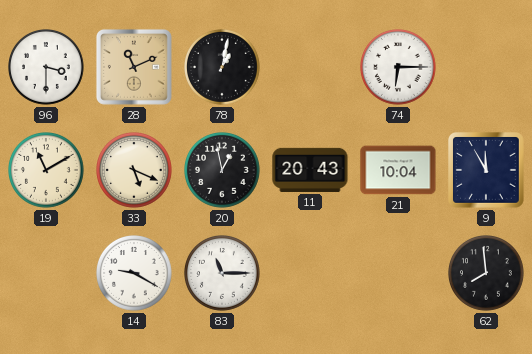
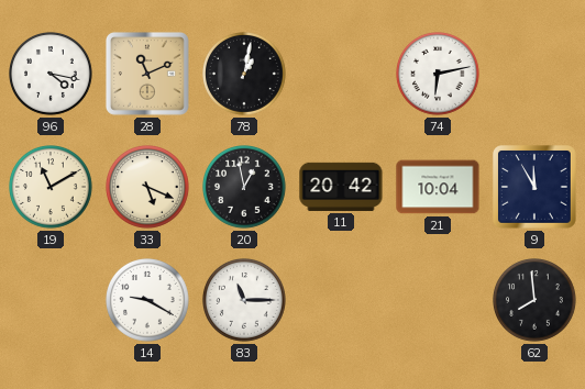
96: 3:30 -> 4:17 (52, 75)
74: 6:15 -> 6:13 (439, 75)
11: 20:43 -> 20:42 (341, 187)
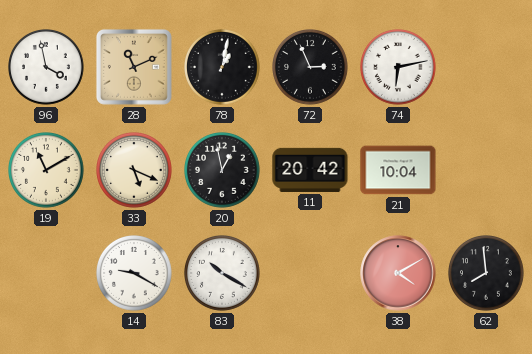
96: 4:17 -> 3:58 (47, 68)
72: none -> 2:56 (311, 68)
9: 11:55 -> none (536, 188)
83: 11:15 -> 10:20 (223, 274)
38: none -> 4:10 (398, 273)
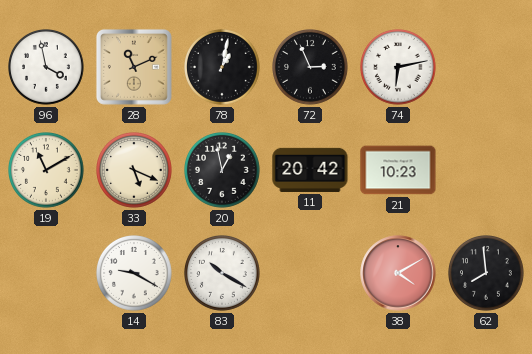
21: 10:04 -> 10:23 (398, 170)
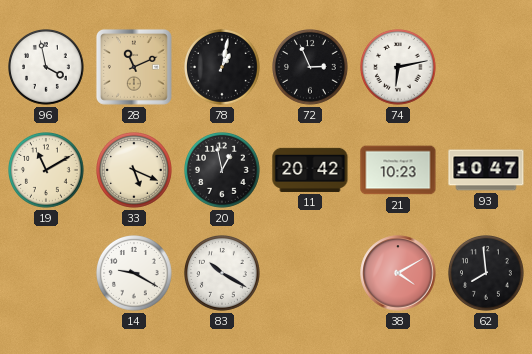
93: none -> 10:47 (486, 170)
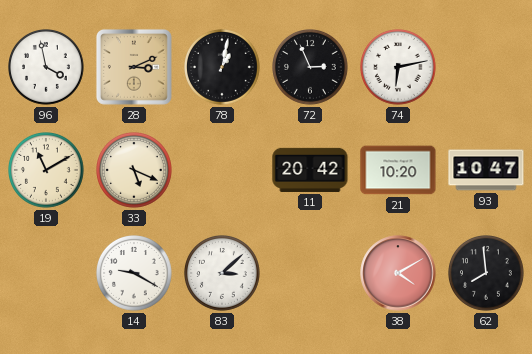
28: 11:11 -> 3:11 (134, 67)
20: 12:58 -> none (223, 171)
21: 10:23 -> 10:20 (398, 170)
83: 10:20 -> 3:08 (223, 274)
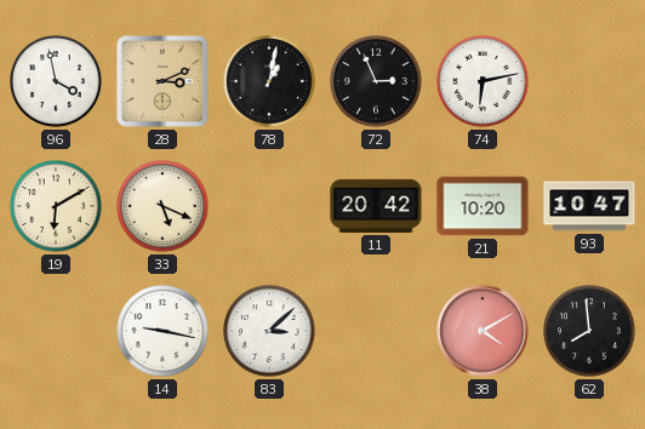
19: 11:10 -> 6:10 (57, 207)
14: 9:20 -> 9:17 (164, 332)
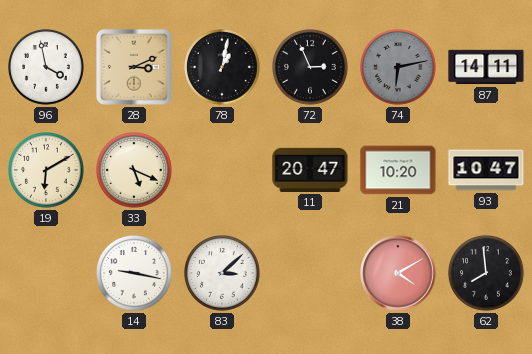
74 dial: white -> grey (399, 68)
87: none -> 14:11 (486, 67)
11: 20:42 -> 20:47 (310, 170)
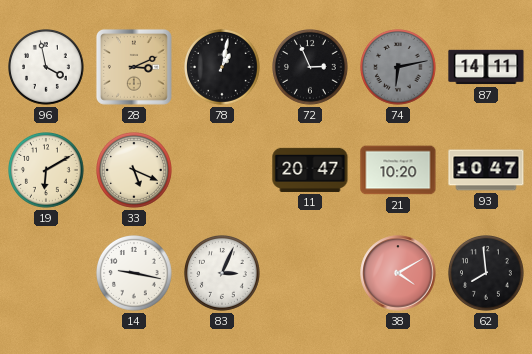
83: 3:08 -> 3:04 (223, 274)
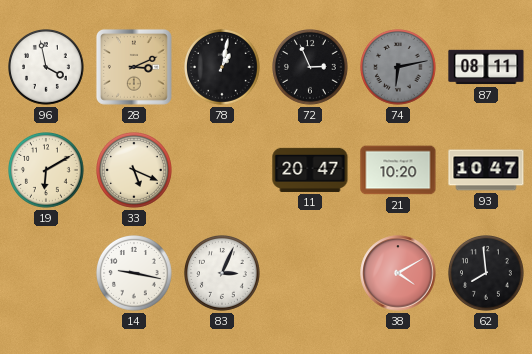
87: 14:11 -> 08:11 (486, 67)
